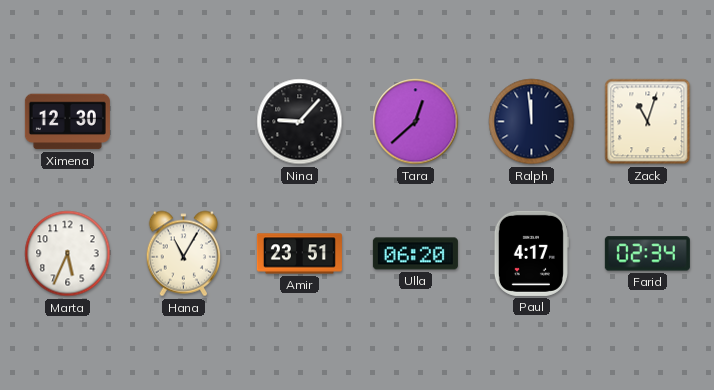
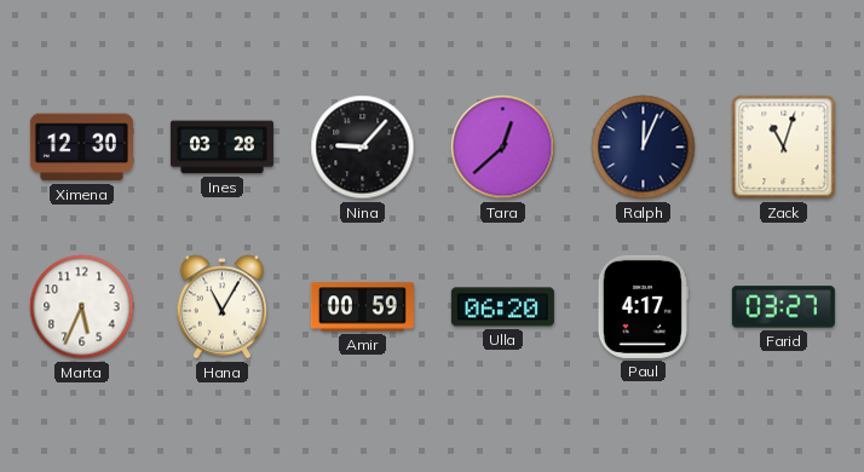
Ines: none -> 03:28 (221, 148)
Ralph: 11:59 -> 12:04 (644, 148)
Amir: 23:51 -> 00:59 (362, 307)
Farid: 02:34 -> 03:27 (783, 307)
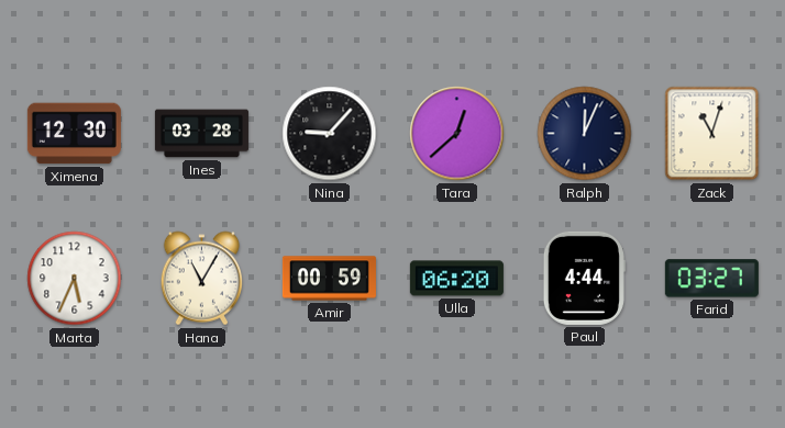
Paul: 4:17 -> 4:44 (584, 278)
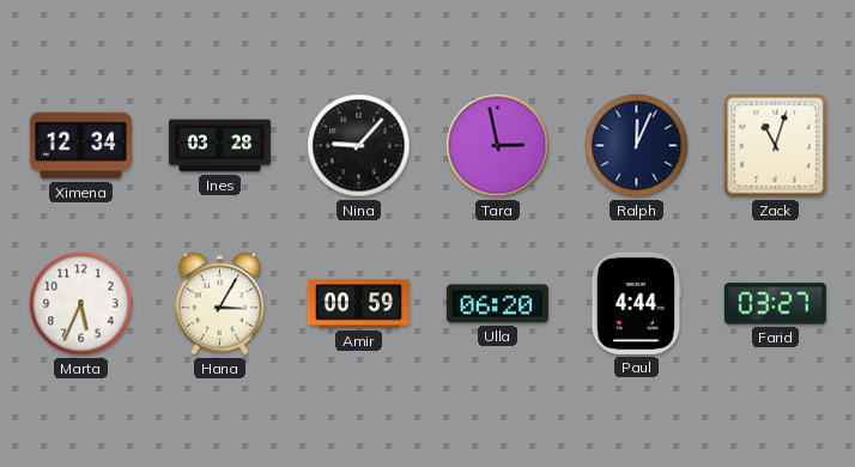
Ximena: 12:30 -> 12:34 (80, 146)
Tara: 12:38 -> 2:58 (498, 146)
Hana: 11:05 -> 3:05 (219, 304)
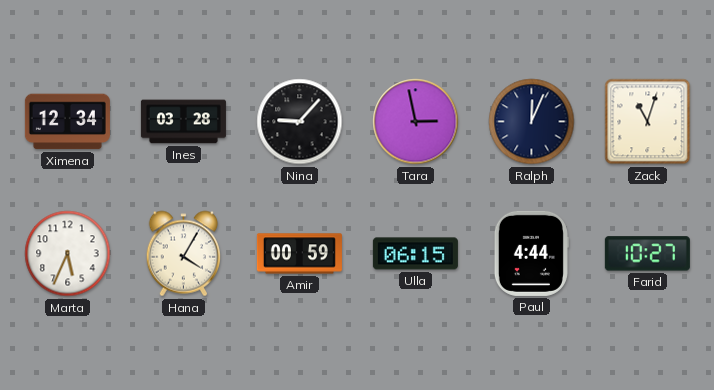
Hana: 3:05 -> 4:05 (183, 254)
Ulla: 06:20 -> 06:15 (415, 254)
Farid: 03:27 -> 10:27 (647, 254)
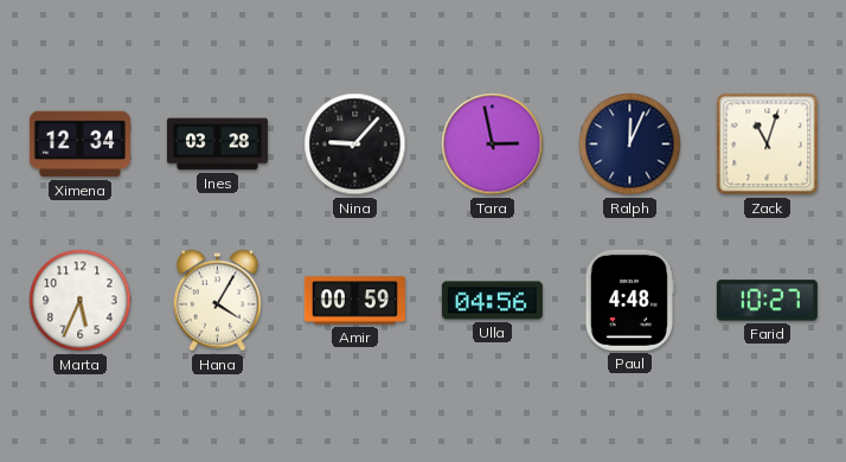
Ulla: 06:15 -> 04:56 (492, 301)
Paul: 4:44 -> 4:48 (629, 300)
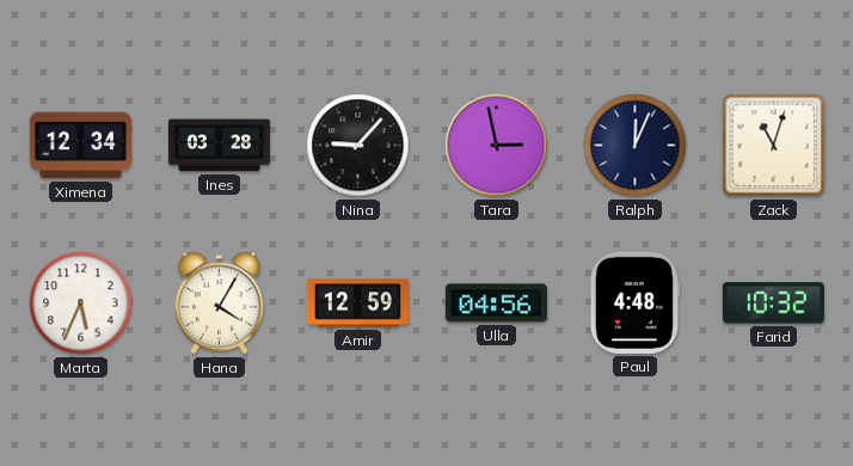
Amir: 00:59 -> 12:59 (357, 303)
Farid: 10:27 -> 10:32 (773, 303)
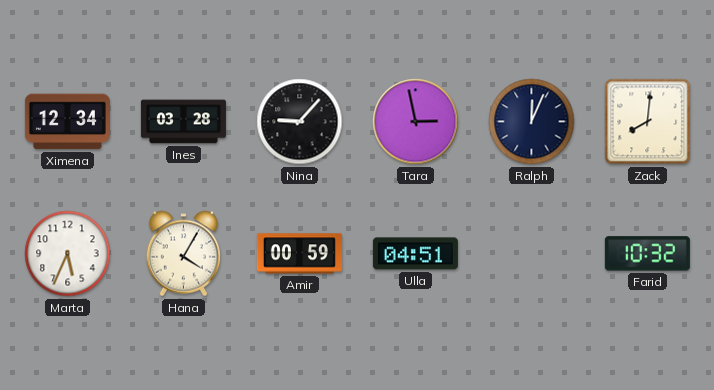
Zack: 11:03 -> 8:01 (648, 122)
Amir: 12:59 -> 00:59 (299, 254)
Ulla: 04:56 -> 04:51 (415, 254)
Paul: 4:48 -> none (634, 302)
